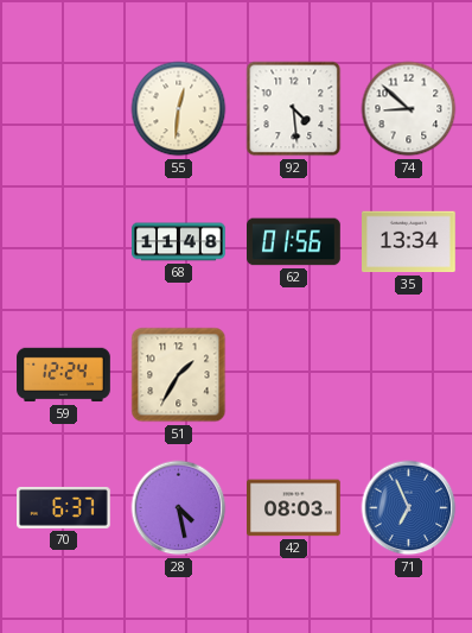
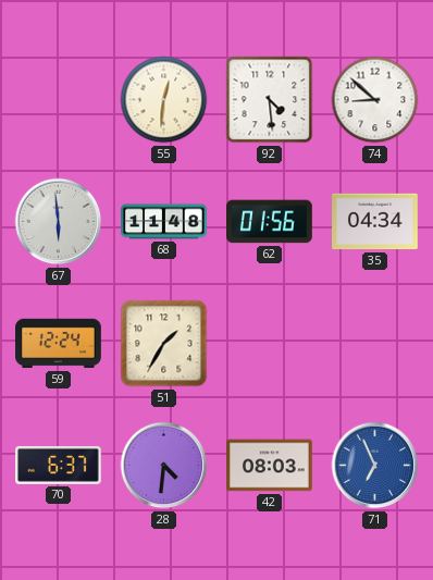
67: none -> 5:59 (59, 222)
35: 13:34 -> 04:34 (375, 222)
28: 4:28 -> 4:31 (164, 466)
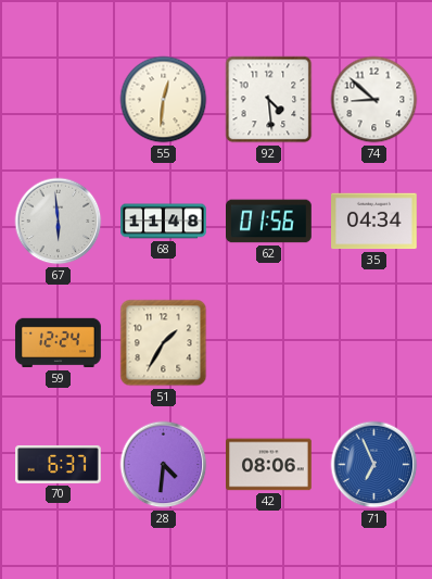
42: 08:03 -> 08:06 (269, 465)
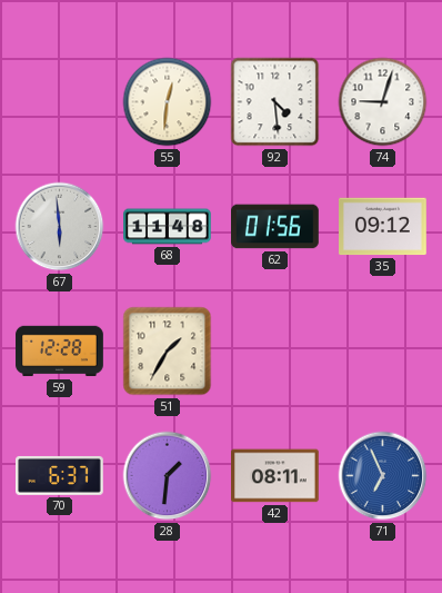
74: 8:52 -> 9:03 (383, 102)
35: 04:34 -> 09:12 (383, 227)
59: 12:24 -> 12:28 (60, 352)
28: 4:31 -> 1:31 (168, 476)
42: 08:06 -> 08:11 (275, 476)
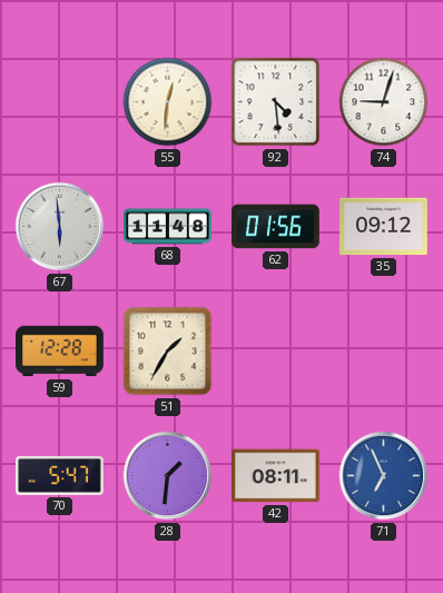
70: 6:37 -> 5:47 (60, 475)
